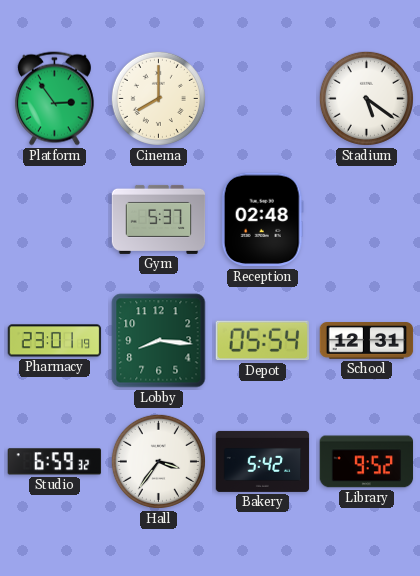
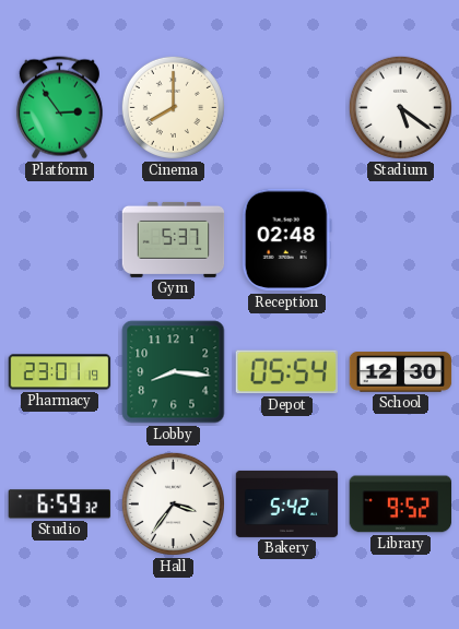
School: 12:31 -> 12:30 (401, 372)
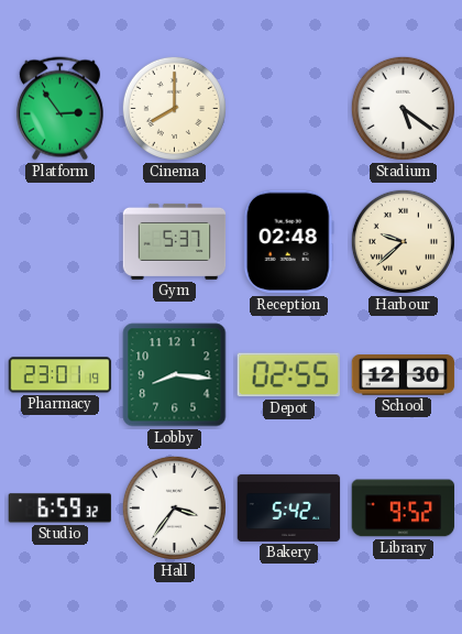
Harbour: none -> 9:38 (403, 241)
Depot: 05:54 -> 02:55 (288, 375)
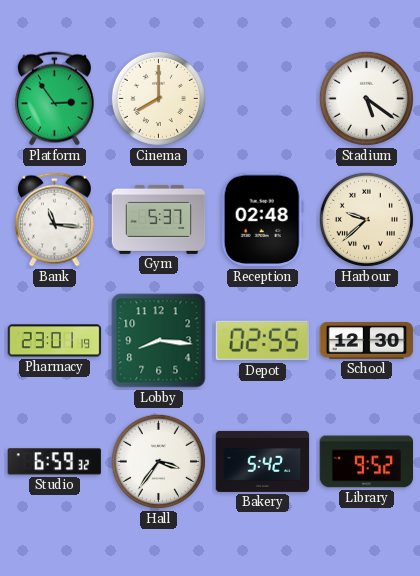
Bank: none -> 11:16 (54, 220)
